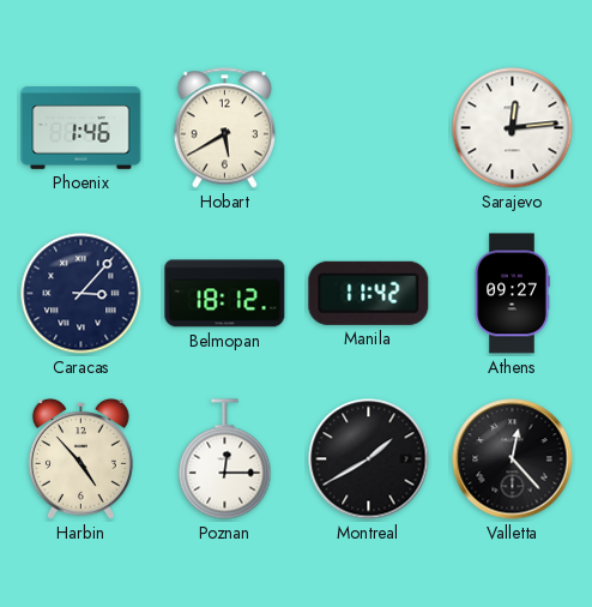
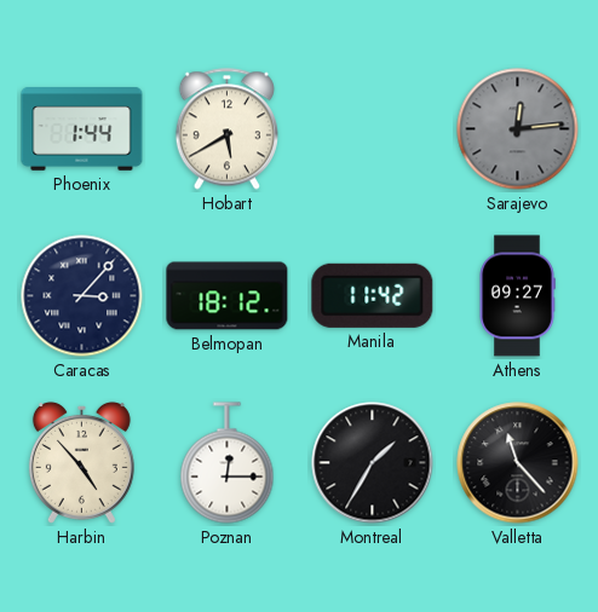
Phoenix: 1:46 -> 1:44 (82, 129)
Sarajevo dial: white -> grey (518, 129)
Montreal: 1:40 -> 1:35 (373, 463)
Valletta: 12:23 -> 11:23 (518, 463)
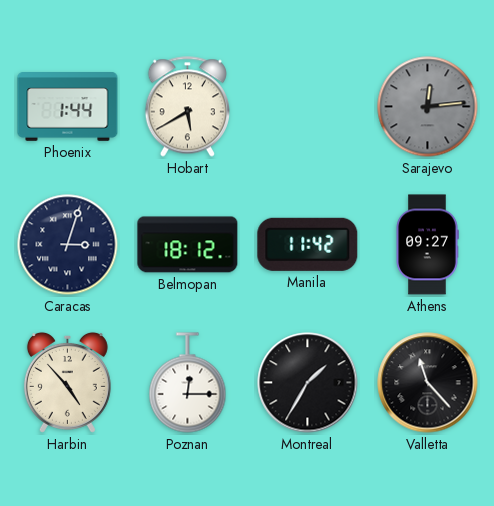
Caracas: 3:07 -> 3:03 (68, 245)
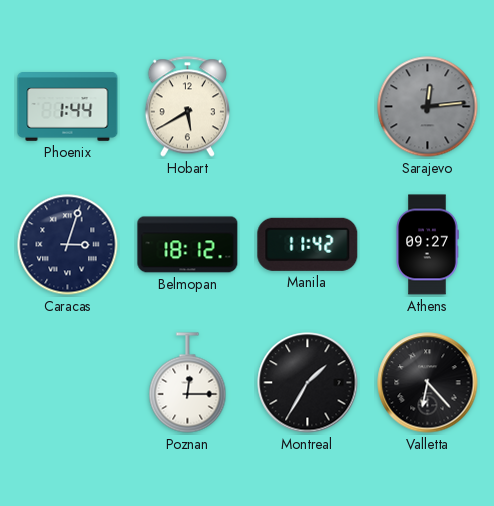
Harbin: 4:53 -> none (67, 382)
Valletta: 11:23 -> 6:23 (428, 383)
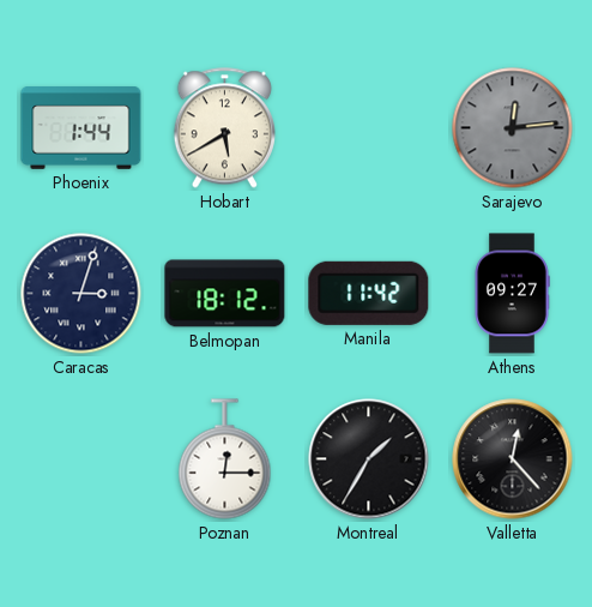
Valletta: 6:23 -> 12:23 (513, 459)
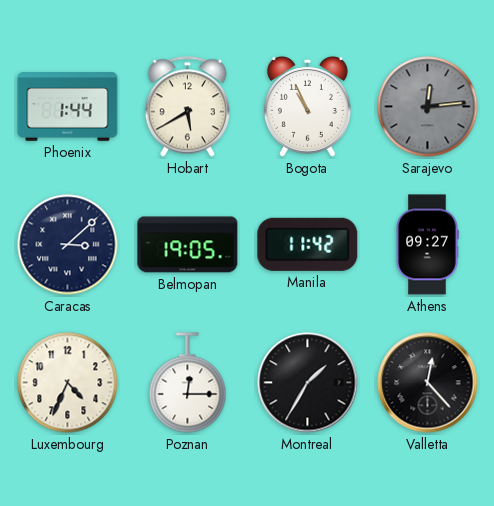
Bogota: none -> 10:56 (307, 106)
Caracas: 3:03 -> 3:08 (68, 245)
Belmopan: 18:12 -> 19:05 (188, 245)
Luxembourg: none -> 4:34 (68, 383)
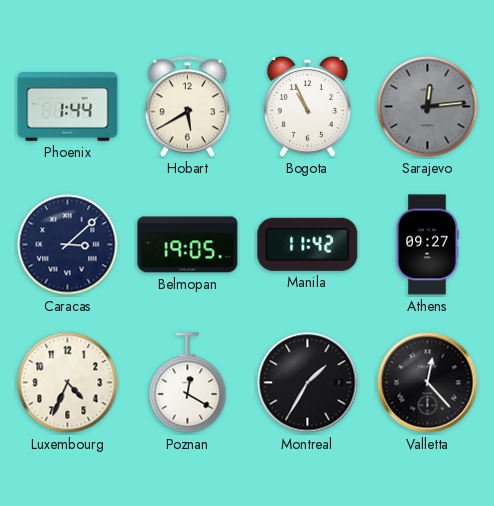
Poznan: 12:15 -> 12:20 (188, 383)
